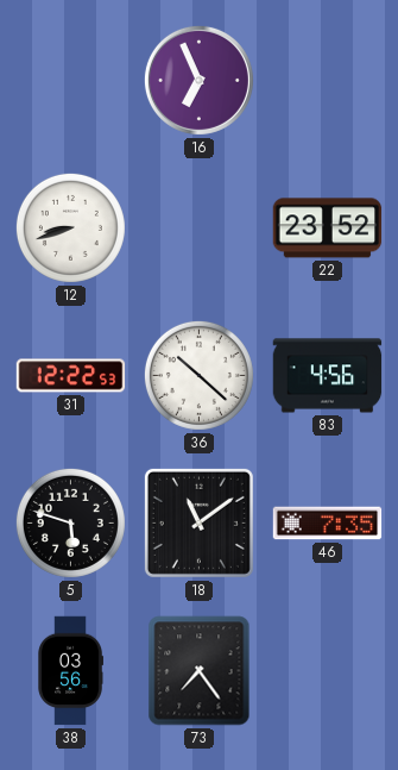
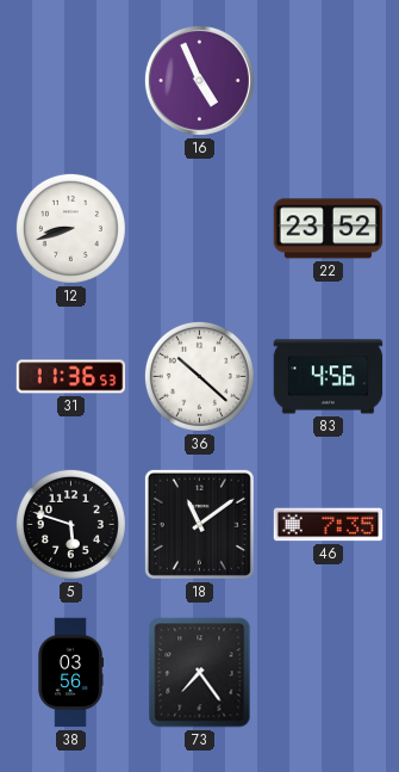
16: 6:56 -> 4:56 (199, 80)
31: 12:22 -> 11:36 (71, 377)
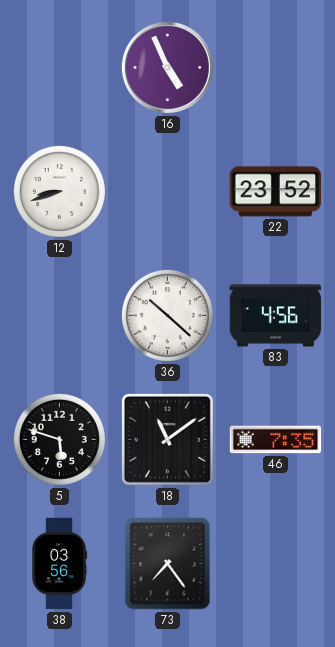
31: 11:36 -> none (71, 377)
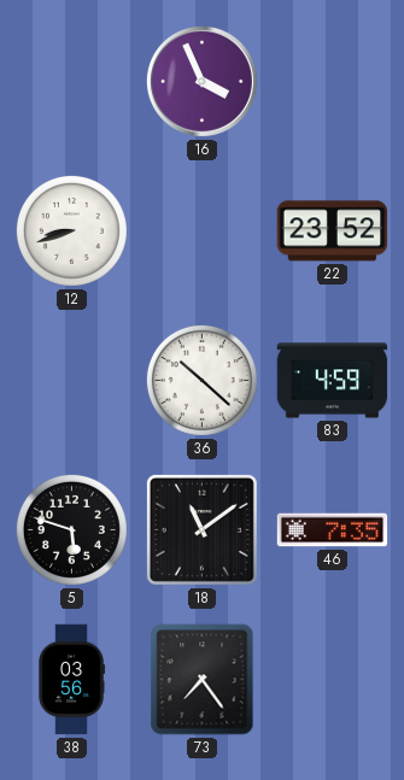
16: 4:56 -> 3:56 (201, 81)
83: 4:56 -> 4:59 (333, 381)
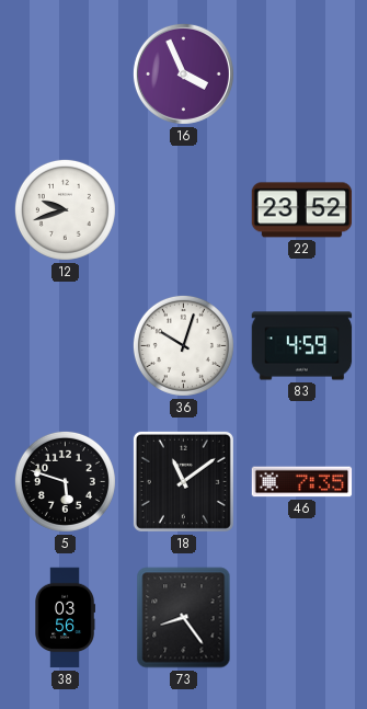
12: 8:42 -> 9:42 (65, 209)
36: 10:22 -> 10:03 (183, 345)
73: 7:24 -> 8:24 (184, 618)
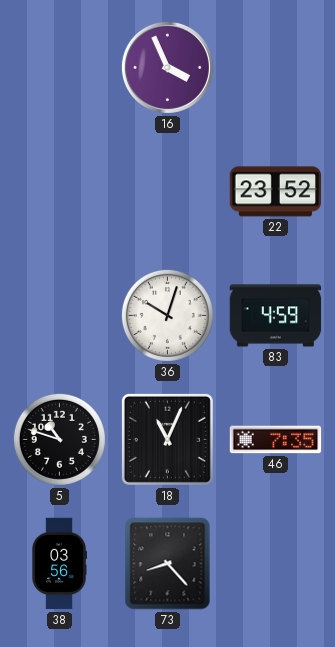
12: 9:42 -> none (65, 209)
5: 5:48 -> 10:48 (59, 439)
18: 11:09 -> 11:04 (167, 439)
73: 8:24 -> 8:23 (168, 564)
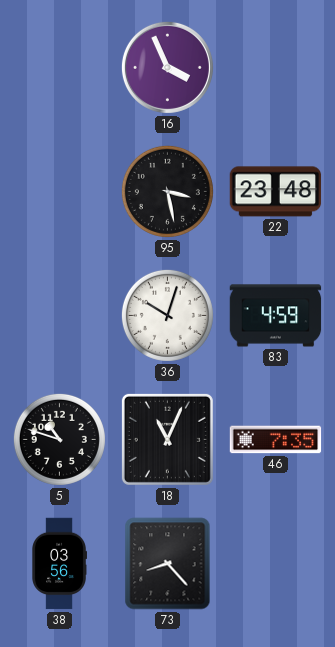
95: none -> 3:28 (167, 191)
22: 23:52 -> 23:48 (276, 192)
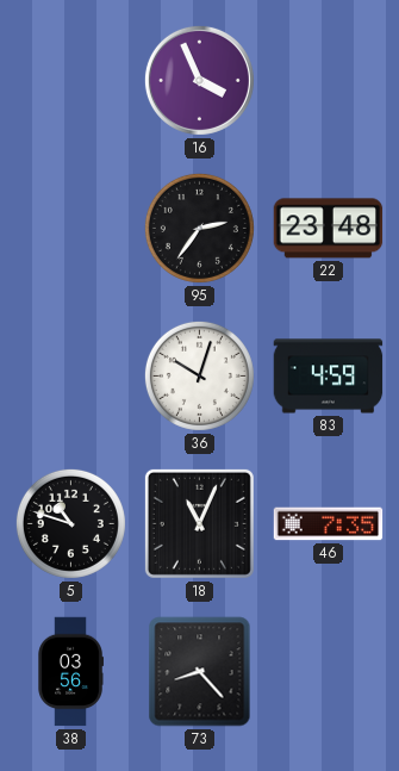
95: 3:28 -> 2:36 (199, 228)
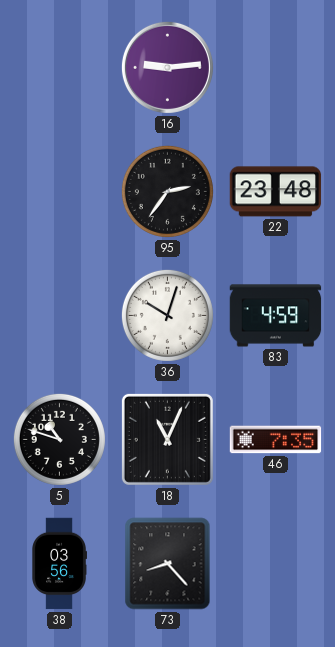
16: 3:56 -> 9:14 (167, 67)
